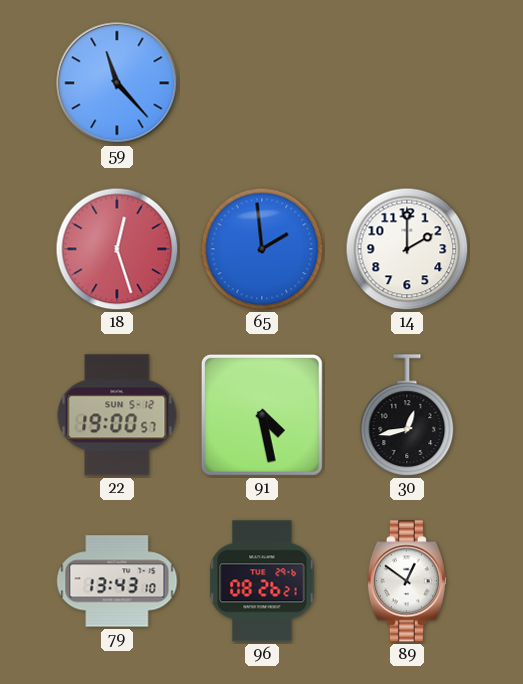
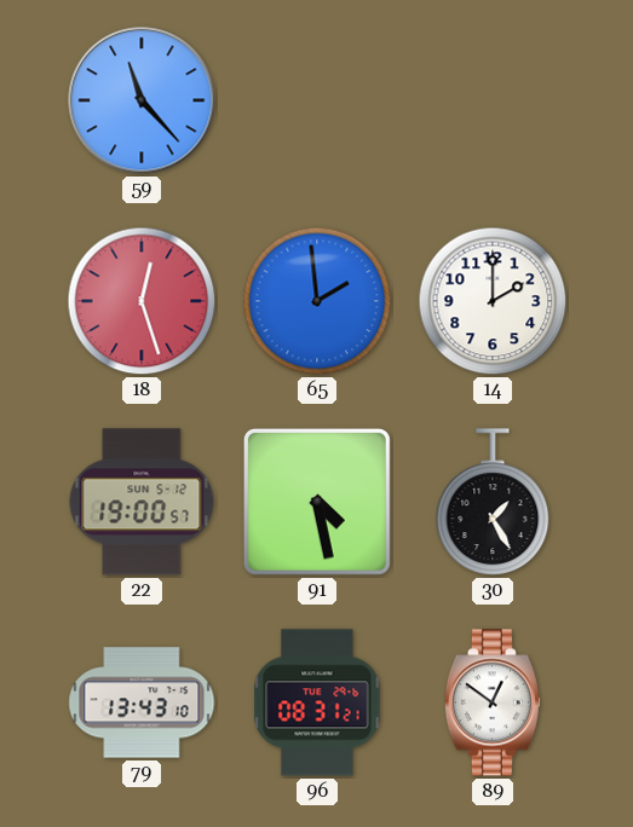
30: 12:43 -> 1:25 (493, 502)
96: 08:26 -> 08:31 (317, 702)
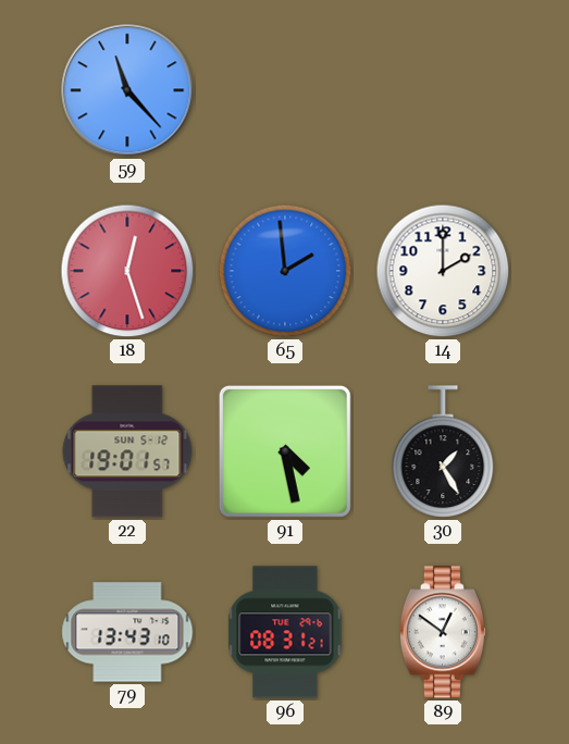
22: 19:00 -> 19:01 (127, 451)
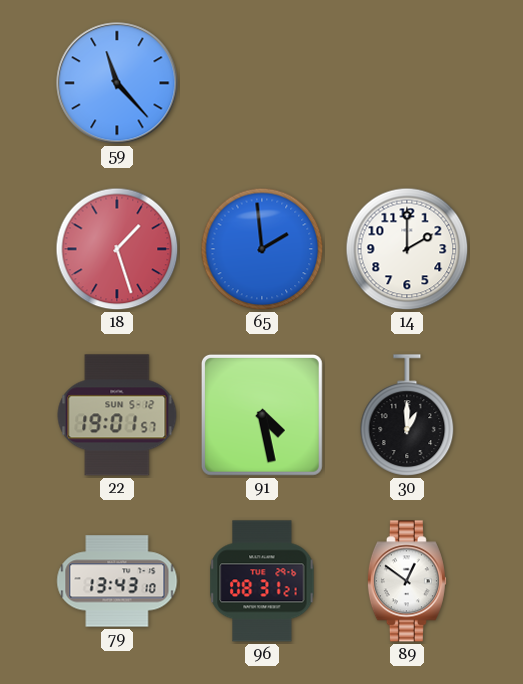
18: 12:27 -> 1:27 (117, 249)
30: 1:25 -> 1:00 (407, 415)
